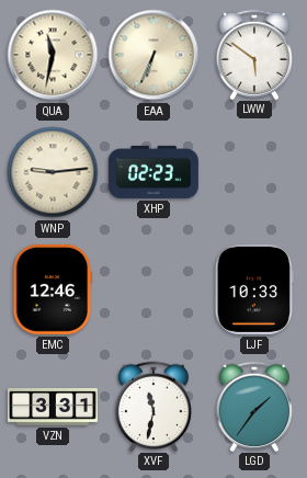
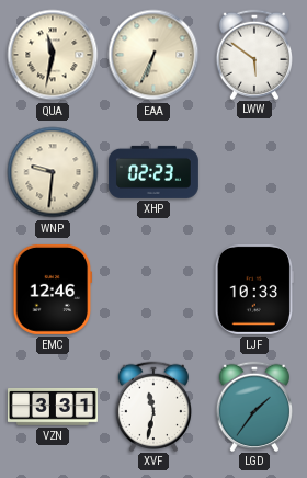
WNP: 9:14 -> 9:31 (53, 172)
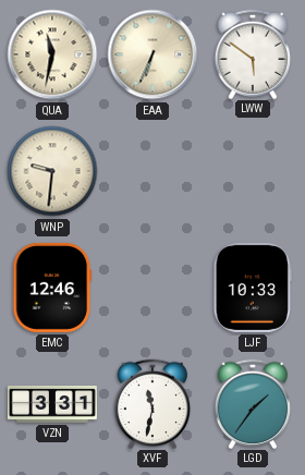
XHP: 02:23 -> none (153, 172)
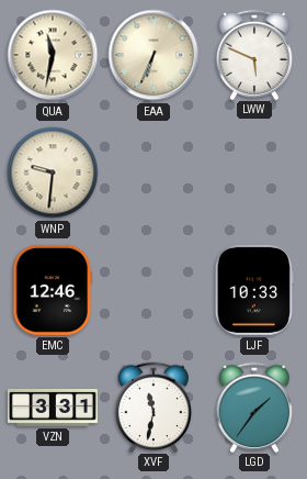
LWW: 5:51 -> 5:49 (254, 54)
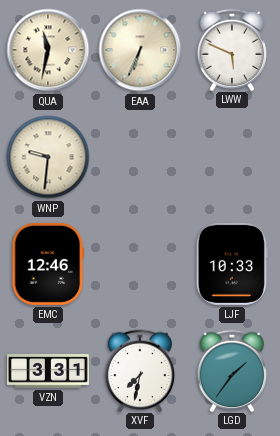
XVF: 11:32 -> 7:32 (140, 370)
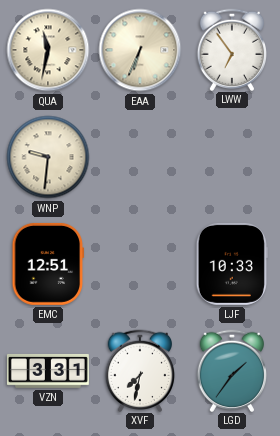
LWW: 5:49 -> 6:54 (232, 49)
EMC: 12:46 -> 12:51 (48, 264)
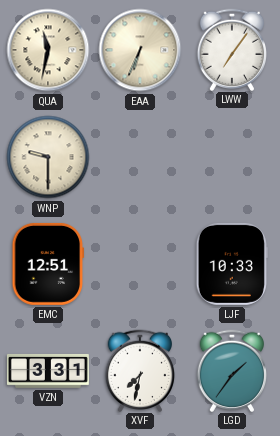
LWW: 6:54 -> 7:06 (232, 49)
WNP: 9:31 -> 9:30 (48, 157)
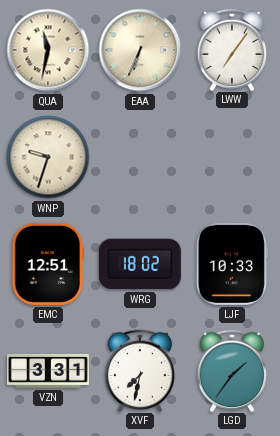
WNP: 9:30 -> 9:33 (48, 157)
WRG: none -> 18:02 (140, 264)
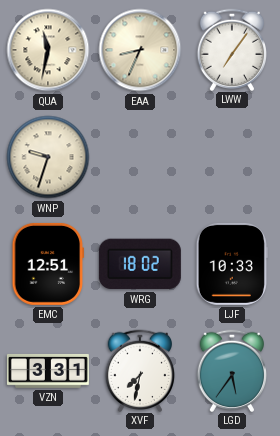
EAA: 6:34 -> 8:34 (140, 50)
LGD: 1:36 -> 5:36 (232, 370)
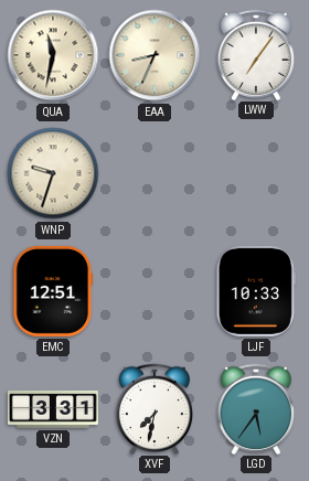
WRG: 18:02 -> none (140, 264)
